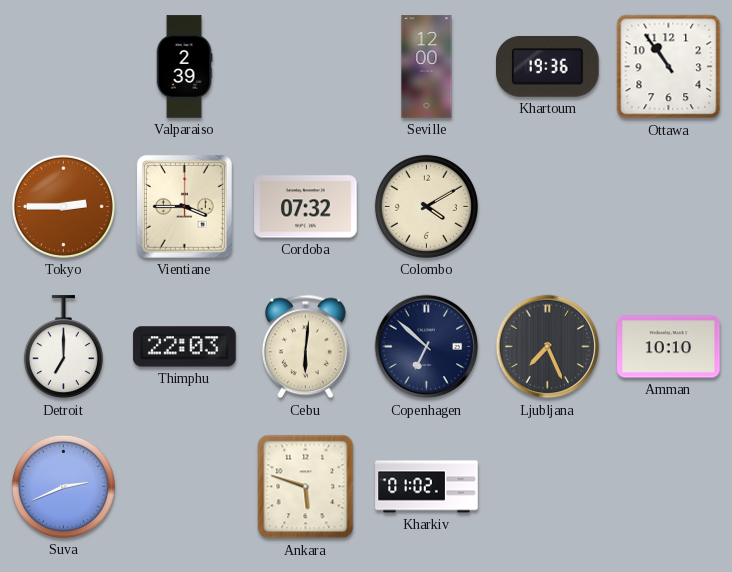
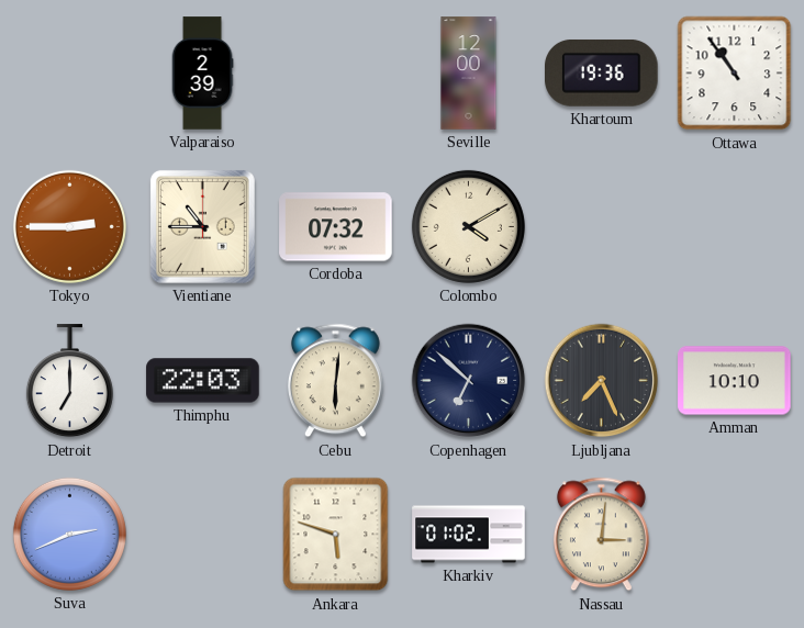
Vientiane: 3:45 -> 10:45 (202, 226)
Nassau: none -> 3:01 (601, 535)
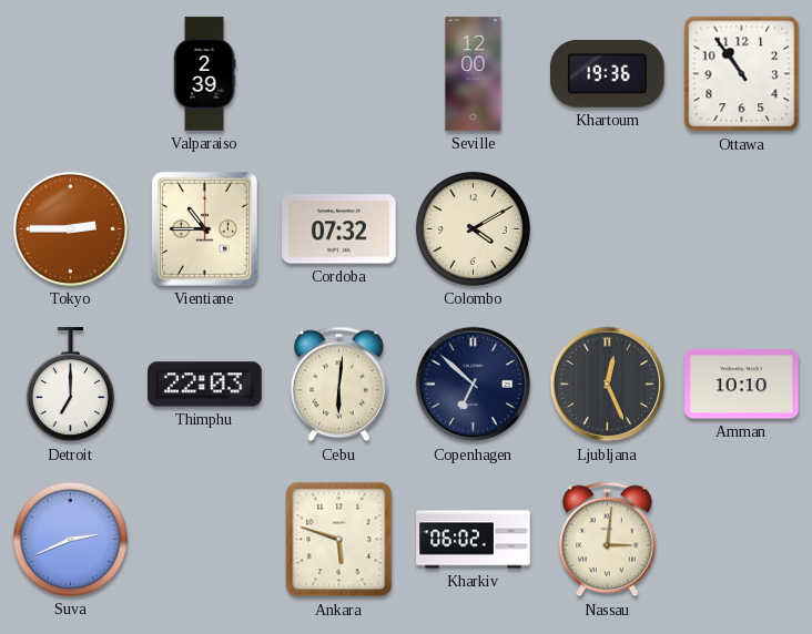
Ljubljana: 7:26 -> 12:26 (608, 385)
Kharkiv: 01:02 -> 06:02 (474, 540)
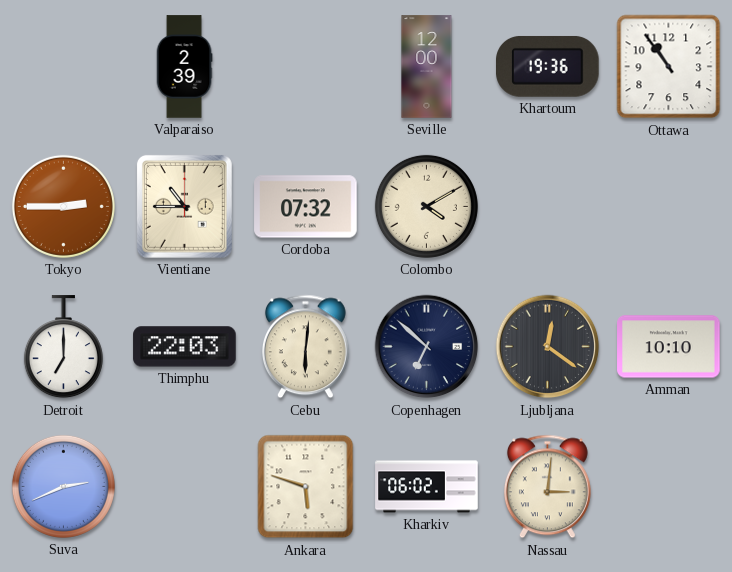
Ljubljana: 12:26 -> 12:21 (548, 347)
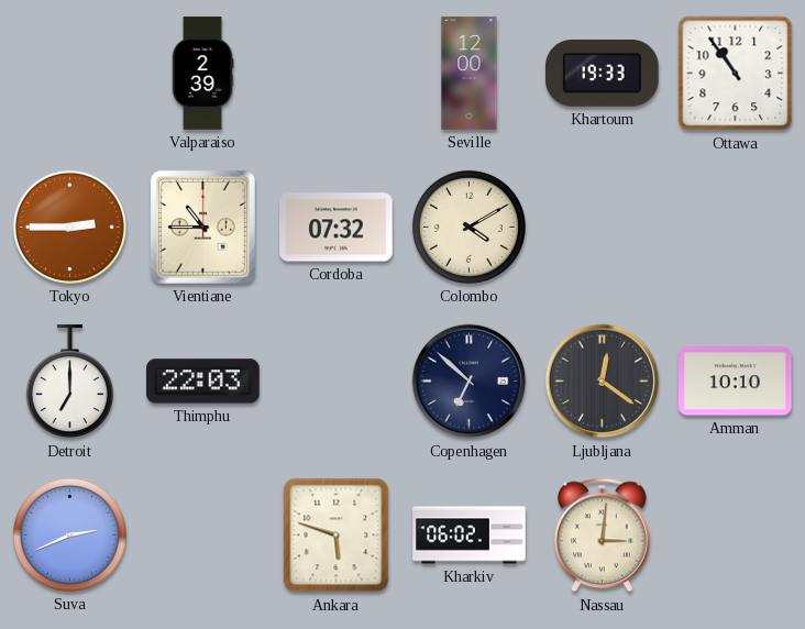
Khartoum: 19:36 -> 19:33 (603, 73)
Cebu: 6:01 -> none (305, 347)
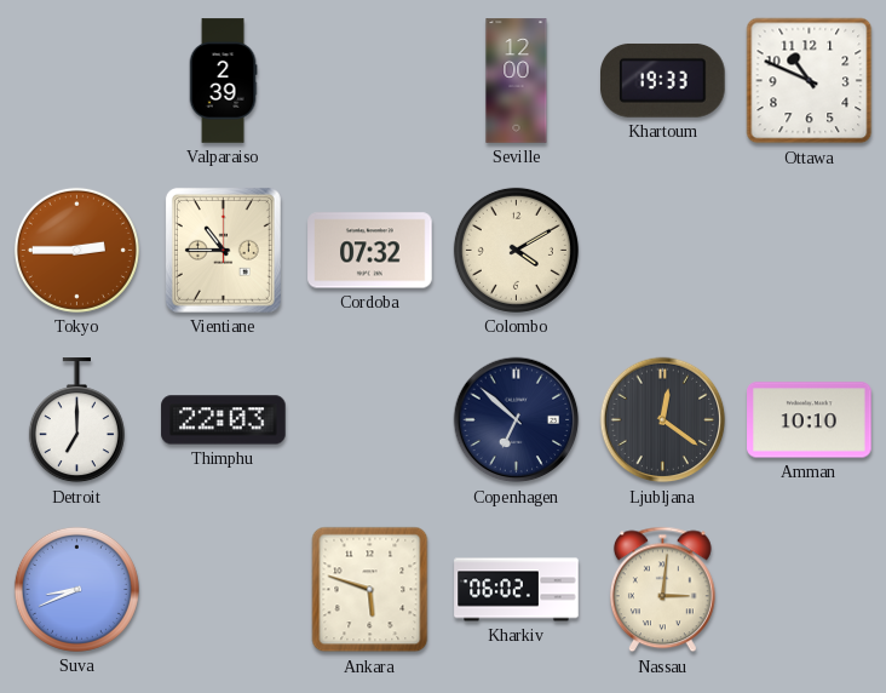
Ottawa: 10:54 -> 10:49 (810, 81)
Suva: 2:41 -> 8:41 (76, 589)
